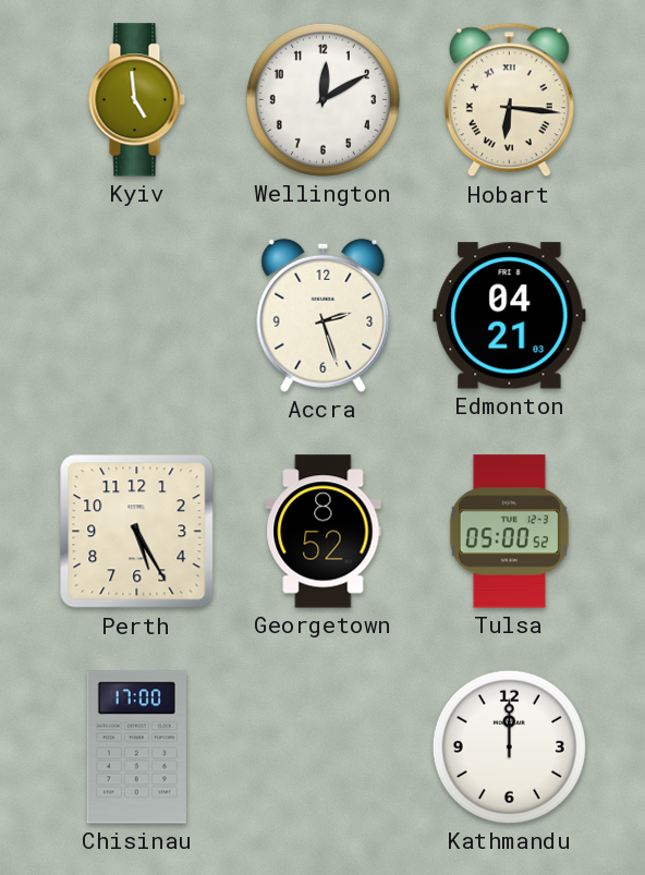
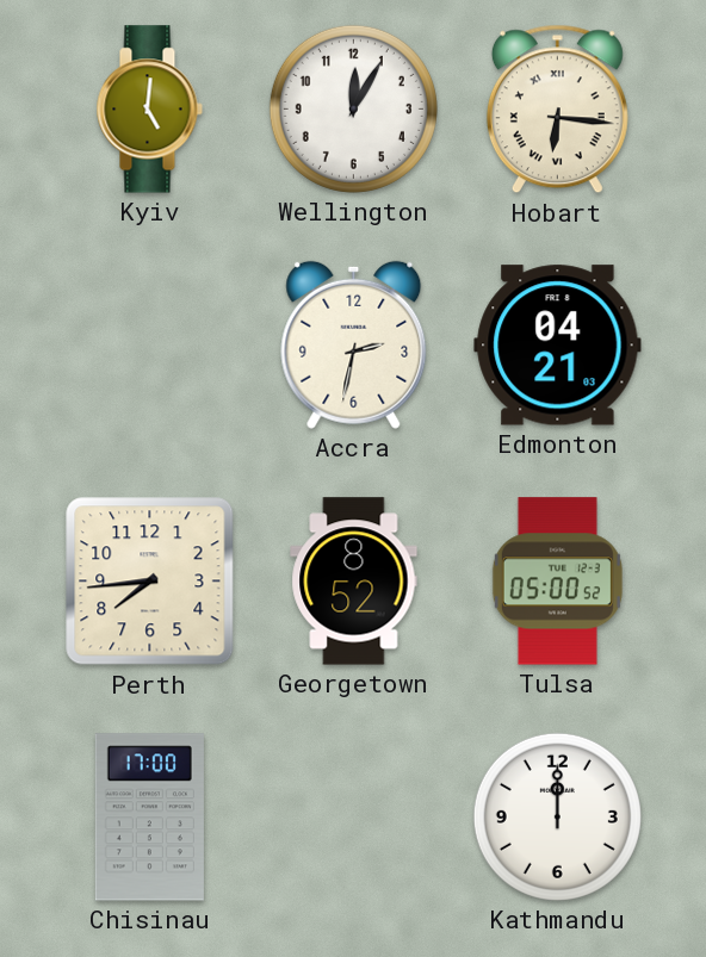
Kyiv: 4:59 -> 5:01 (149, 110)
Wellington: 12:10 -> 12:05 (353, 108)
Accra: 2:27 -> 2:32 (354, 344)
Perth: 5:25 -> 7:44 (150, 582)
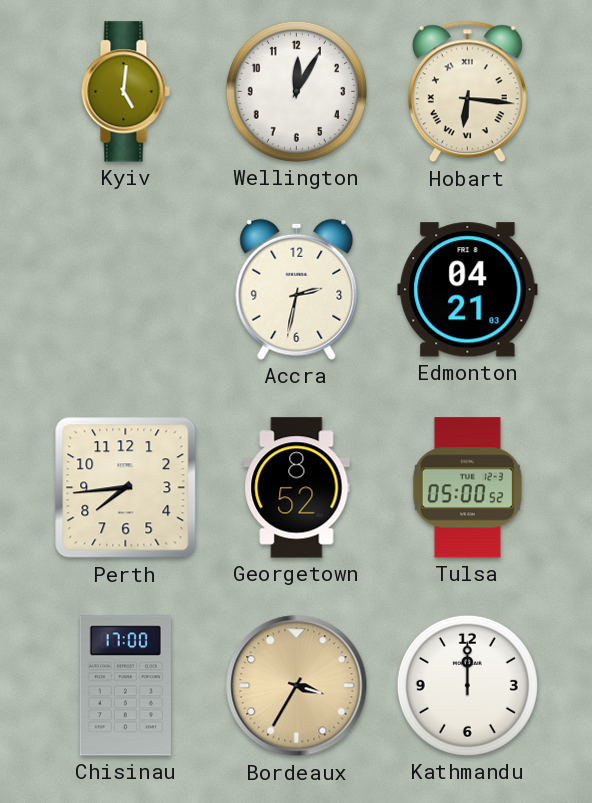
Bordeaux: none -> 3:35 (297, 686)
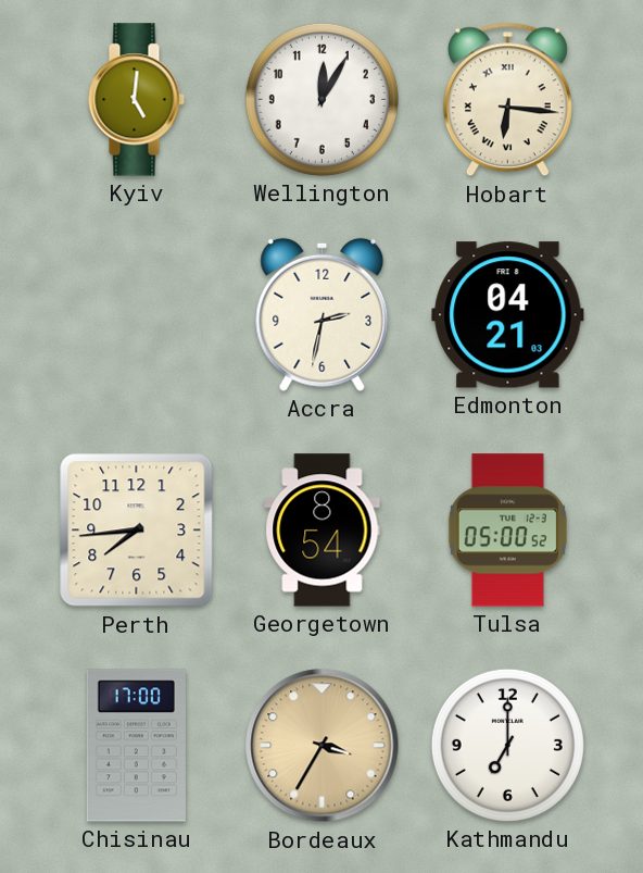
Georgetown: 8:52 -> 8:54 (323, 531)
Kathmandu: 12:00 -> 7:00 (507, 745)
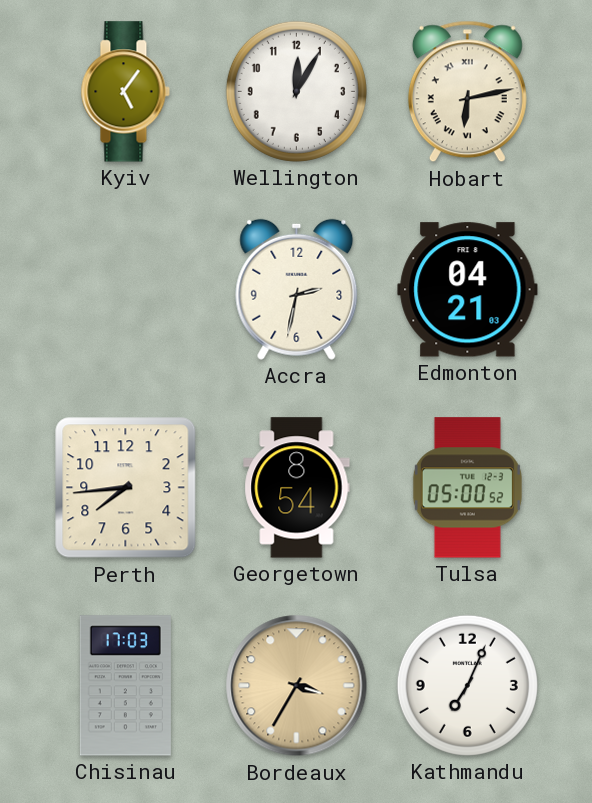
Kyiv: 5:01 -> 5:06 (125, 92)
Hobart: 6:16 -> 6:13 (467, 92)
Chisinau: 17:00 -> 17:03 (125, 686)
Kathmandu: 7:00 -> 7:04 (467, 685)
